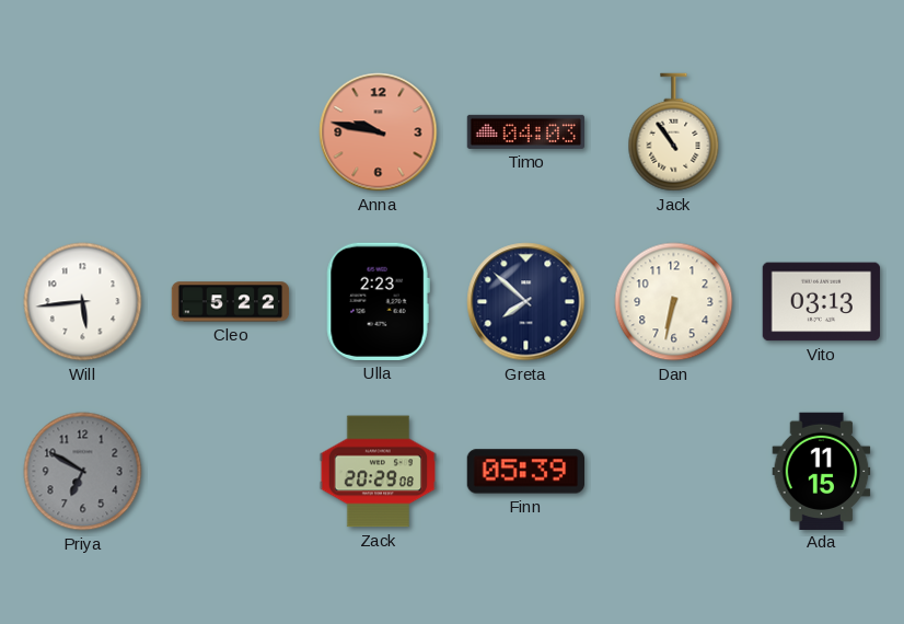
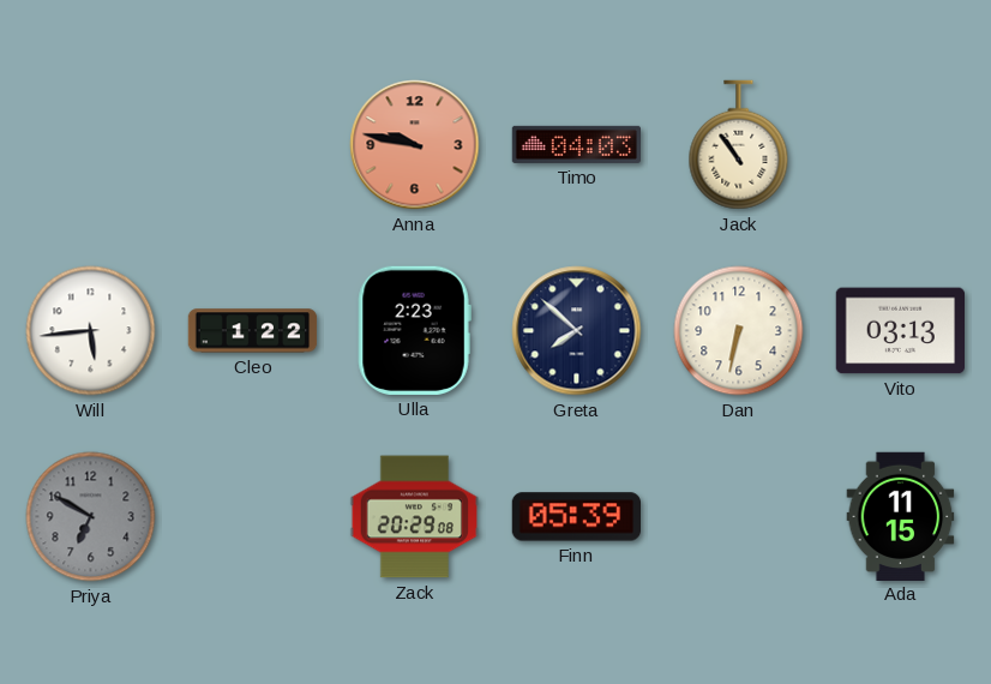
Cleo: 5:22 -> 1:22 (253, 331)
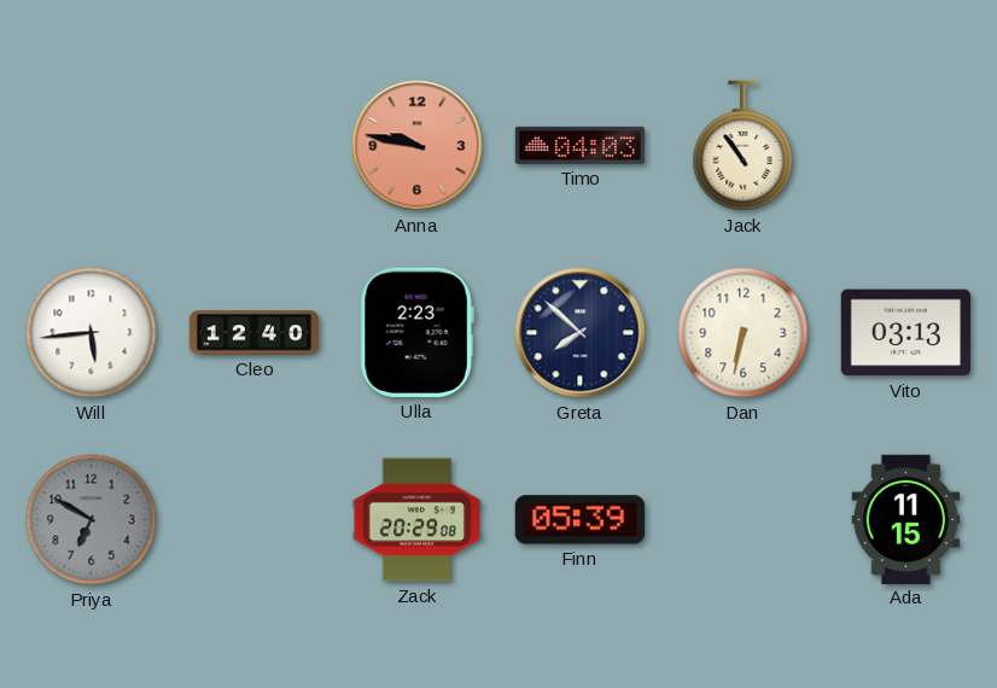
Cleo: 1:22 -> 12:40 (255, 333)
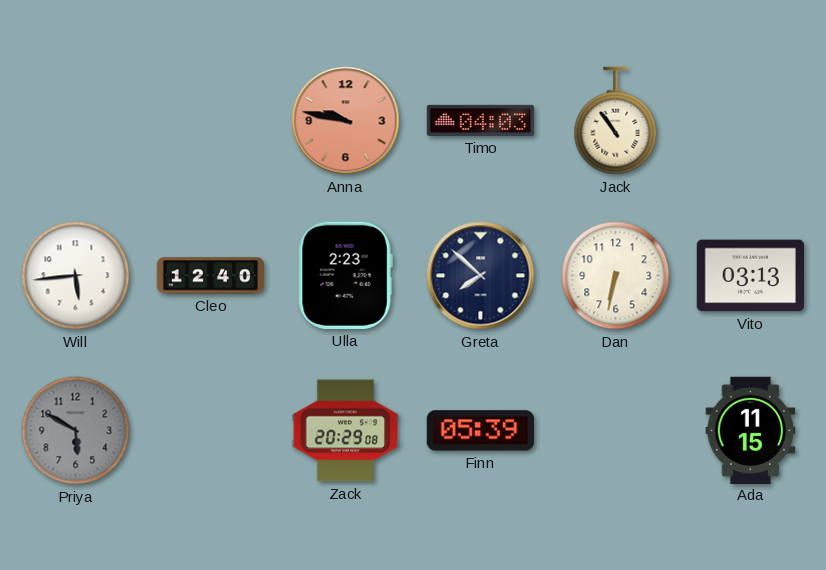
Priya: 6:50 -> 5:50 (76, 431)
